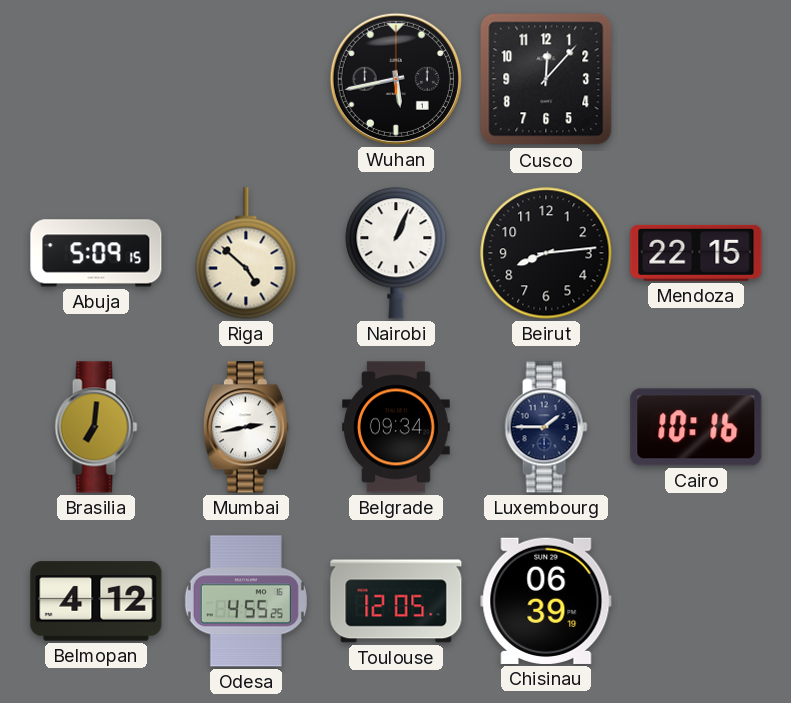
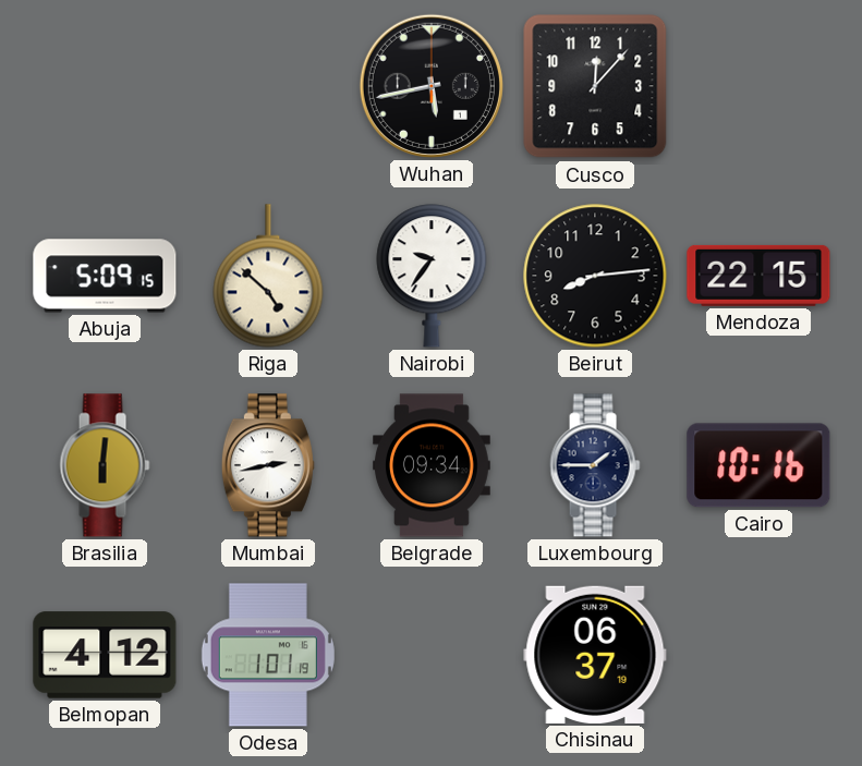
Nairobi: 1:04 -> 9:36 (432, 276)
Brasilia: 7:01 -> 6:01 (105, 465)
Odesa: 4:55 -> 1:01 (268, 655)
Toulouse: 12:05 -> none (396, 601)
Chisinau: 06:39 -> 06:37 (595, 655)
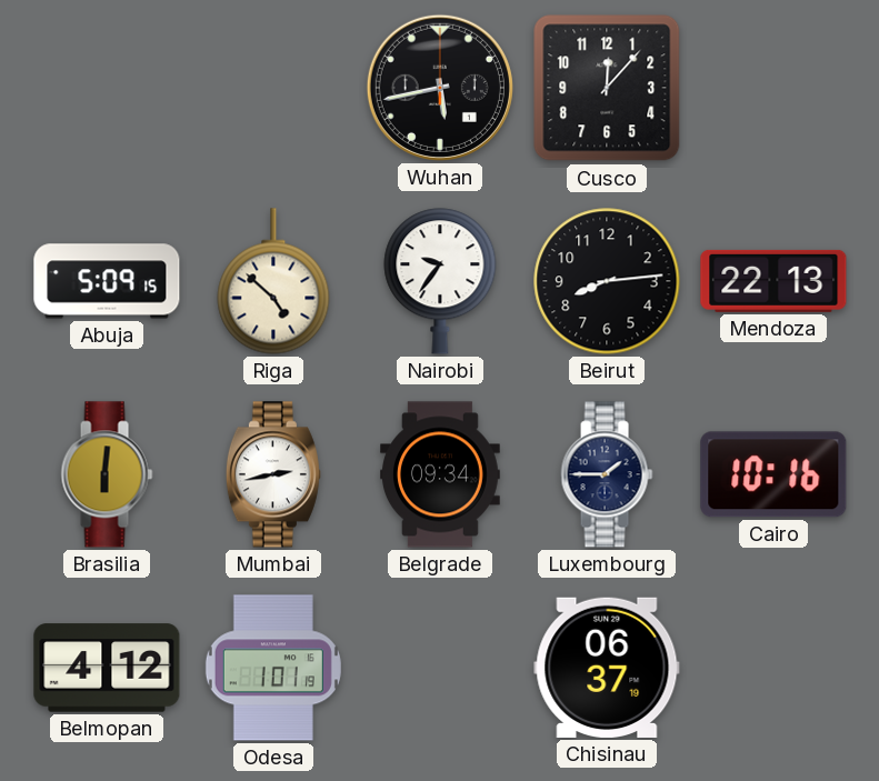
Mendoza: 22:15 -> 22:13 (773, 281)
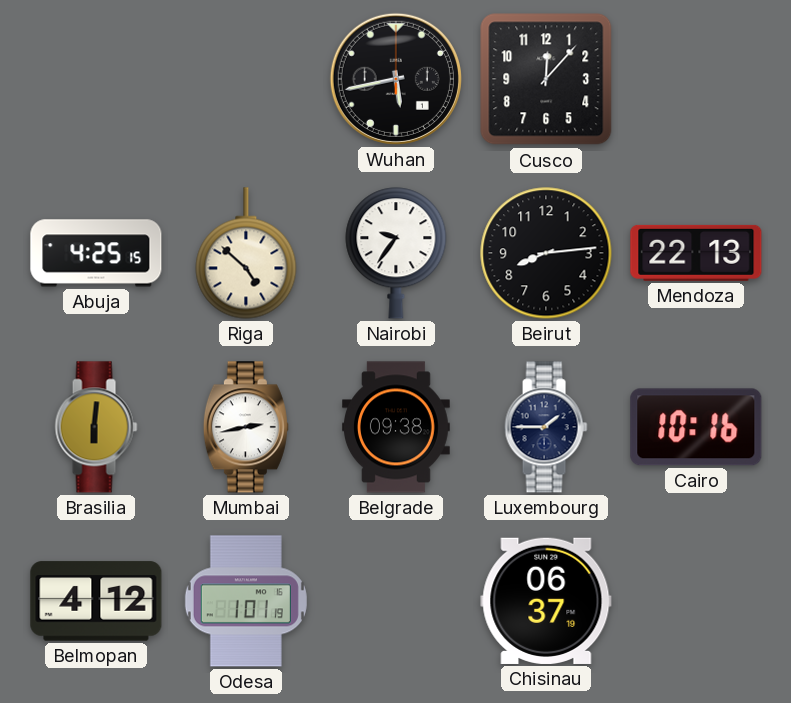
Abuja: 5:09 -> 4:25 (96, 253)
Belgrade: 09:34 -> 09:38 (397, 427)
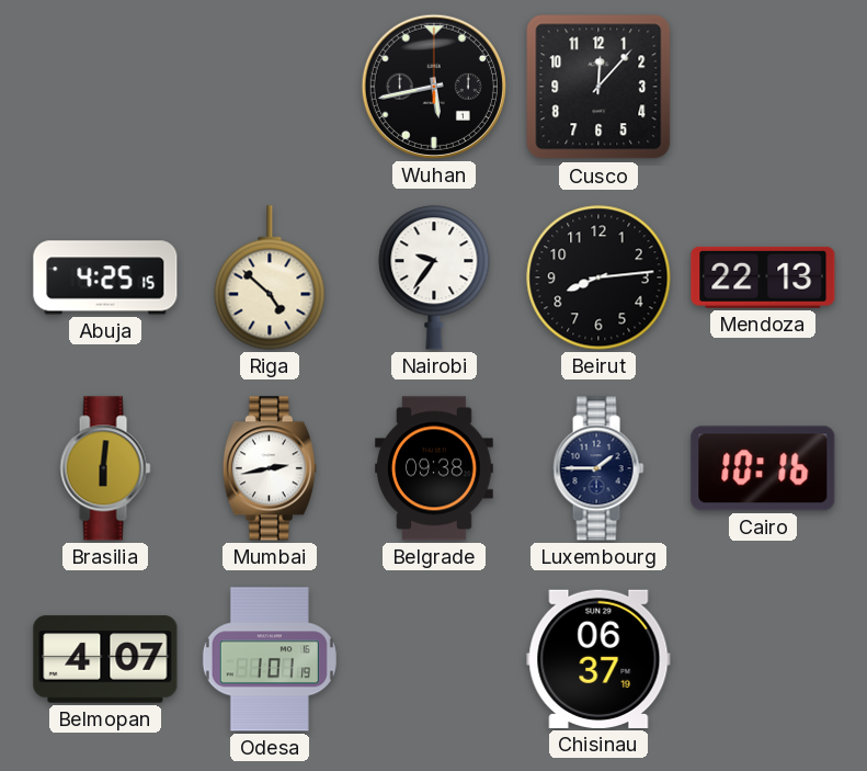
Belmopan: 4:12 -> 4:07 (105, 659)
